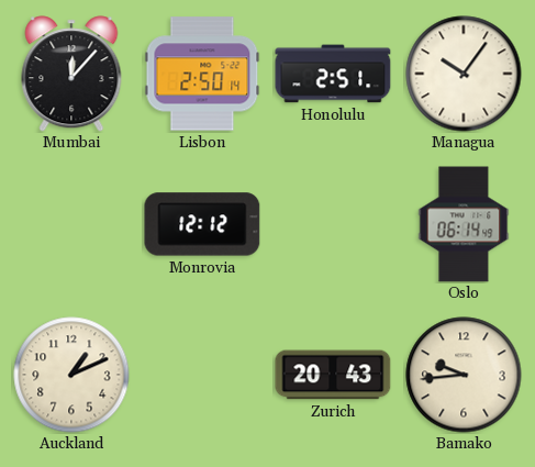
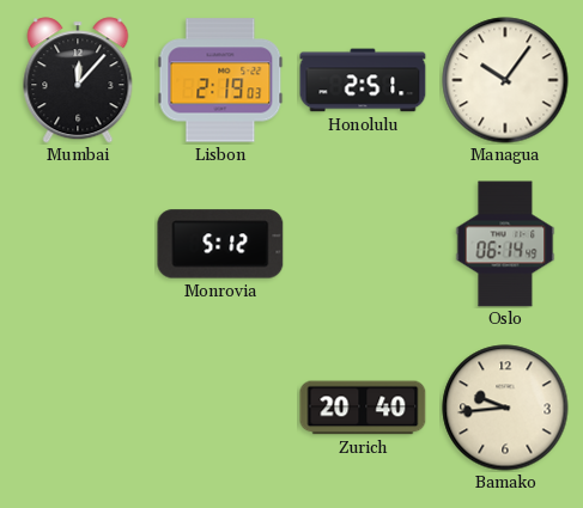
Lisbon: 2:50 -> 2:19 (220, 80)
Monrovia: 12:12 -> 5:12 (220, 244)
Auckland: 1:11 -> none (71, 375)
Zurich: 20:43 -> 20:40 (363, 408)
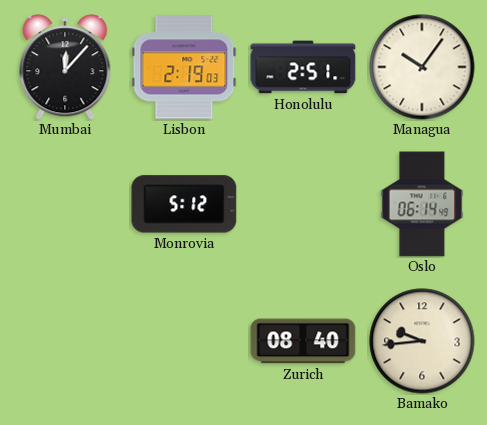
Zurich: 20:40 -> 08:40 (303, 341)
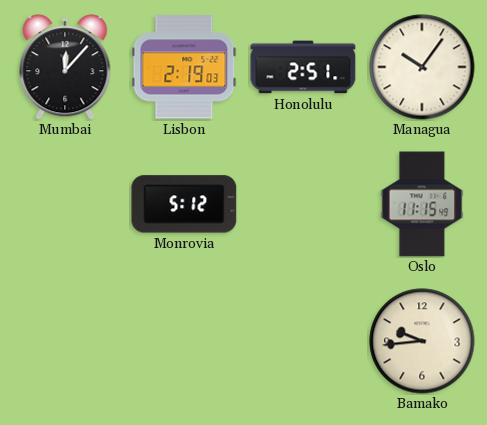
Oslo: 06:14 -> 11:15 (422, 204)
Zurich: 08:40 -> none (303, 341)
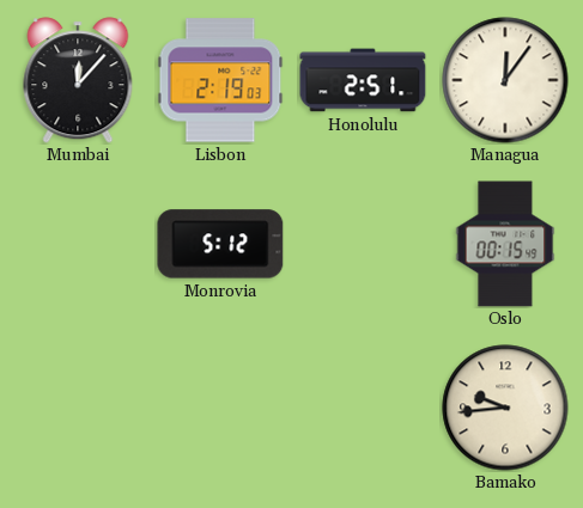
Managua: 10:06 -> 12:06 (505, 80)
Oslo: 11:15 -> 00:15 (505, 244)
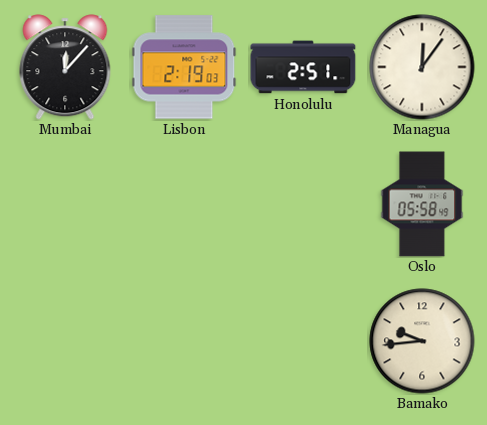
Monrovia: 5:12 -> none (220, 244)
Oslo: 00:15 -> 05:58 (422, 204)
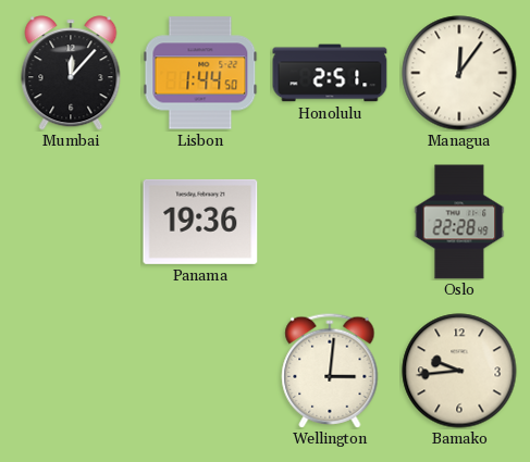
Lisbon: 2:19 -> 1:44 (200, 73)
Panama: none -> 19:36 (200, 222)
Oslo: 05:58 -> 22:28 (459, 222)
Wellington: none -> 3:01 (330, 371)
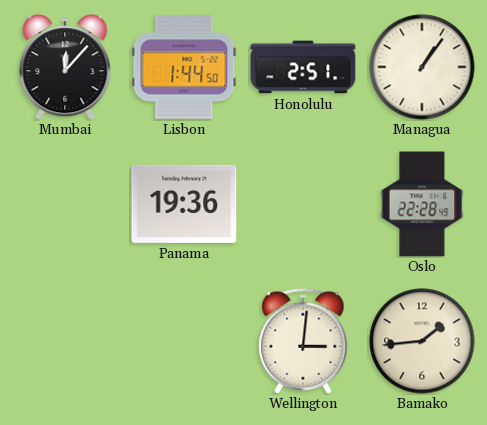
Managua: 12:06 -> 1:06 (422, 67)
Bamako: 9:44 -> 1:44 (422, 341)
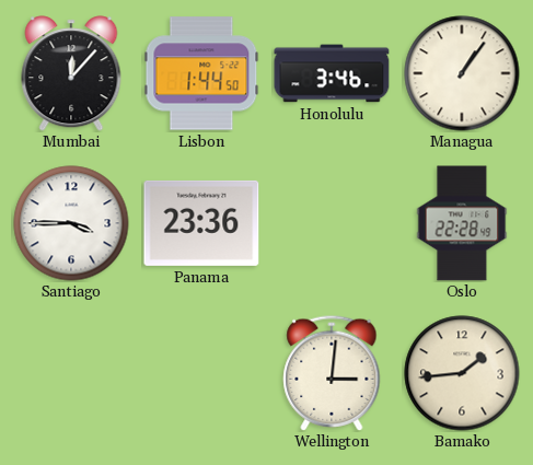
Honolulu: 2:51 -> 3:46 (332, 73)
Santiago: none -> 3:45 (71, 223)
Panama: 19:36 -> 23:36 (201, 223)
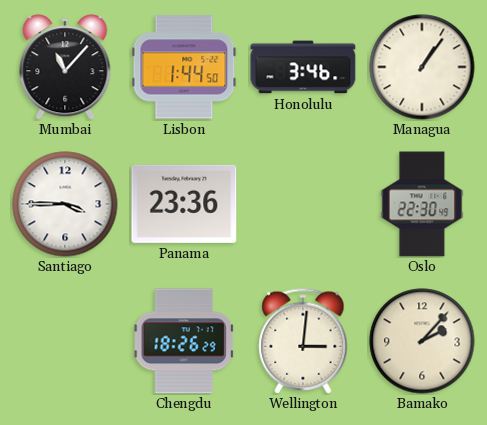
Mumbai: 12:07 -> 11:07 (65, 67)
Oslo: 22:28 -> 22:30 (422, 204)
Chengdu: none -> 18:26 (184, 341)
Bamako: 1:44 -> 2:07 (422, 341)
